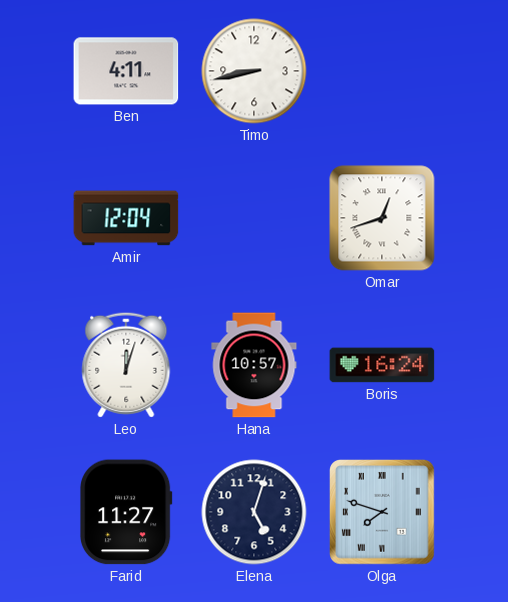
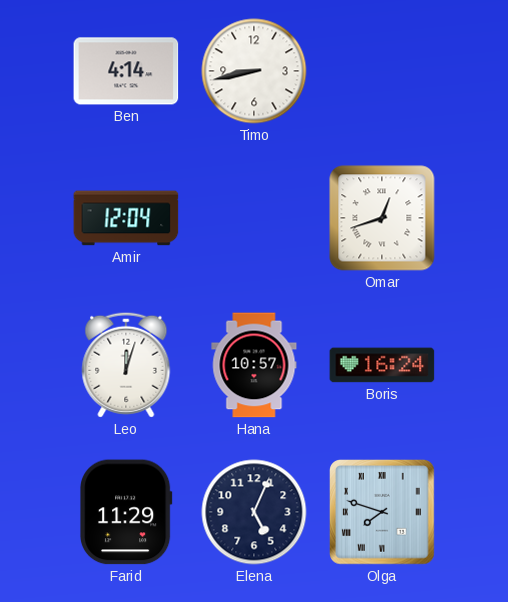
Ben: 4:11 -> 4:14 (126, 71)
Farid: 11:27 -> 11:29 (127, 512)
Elena: 5:03 -> 5:04 (254, 512)
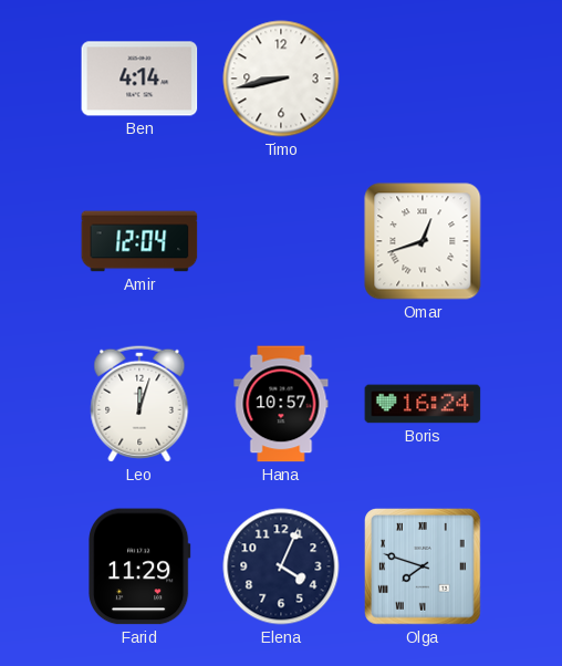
Elena: 5:04 -> 4:04 (281, 566)
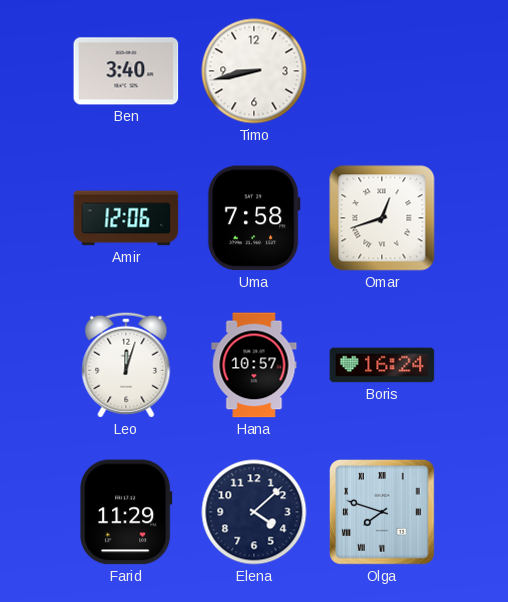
Ben: 4:14 -> 3:40 (126, 71)
Amir: 12:04 -> 12:06 (126, 218)
Uma: none -> 7:58 (254, 218)
Elena: 4:04 -> 4:08 (254, 512)
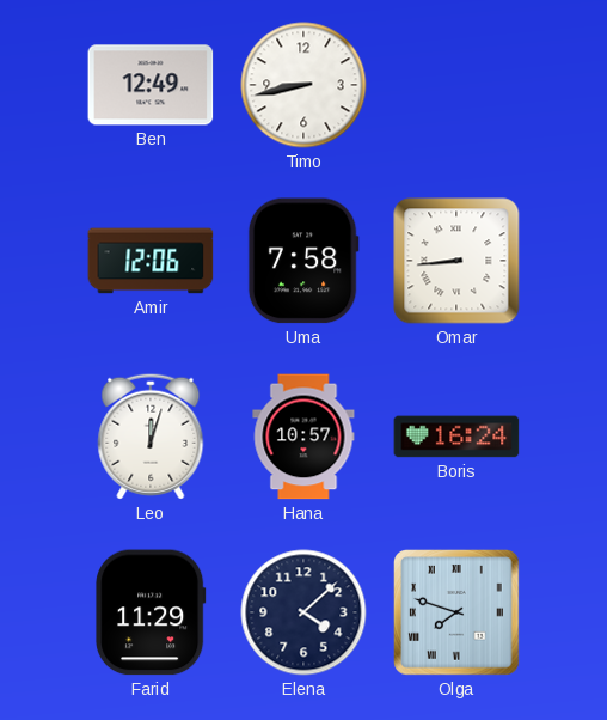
Ben: 3:40 -> 12:49 (151, 85)
Omar: 12:42 -> 8:44 (456, 261)
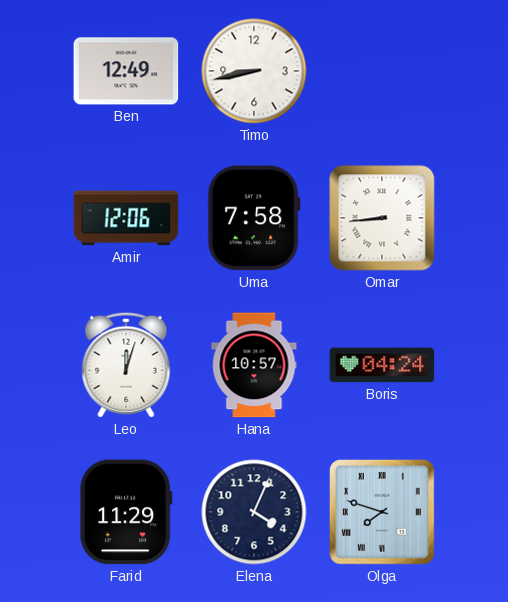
Boris: 16:24 -> 04:24 (382, 365)
Elena: 4:08 -> 4:04 (254, 512)
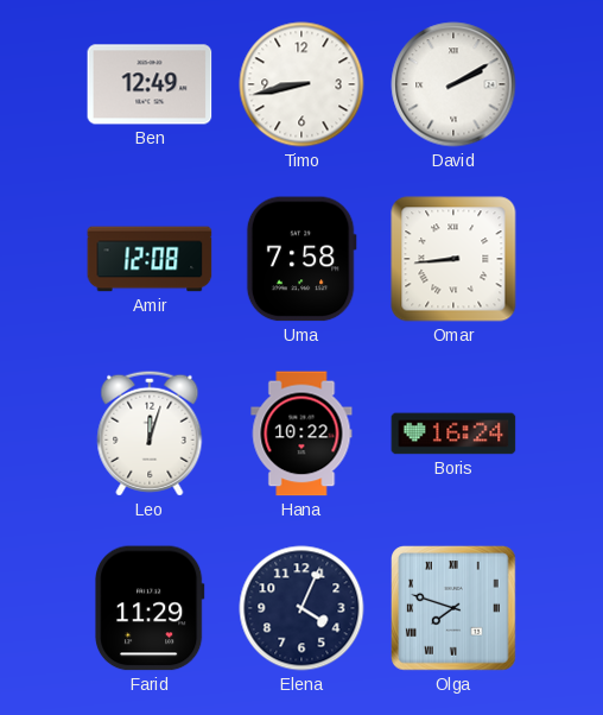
David: none -> 2:10 (453, 84)
Amir: 12:06 -> 12:08 (150, 259)
Hana: 10:57 -> 10:22 (301, 434)
Boris: 04:24 -> 16:24 (453, 434)
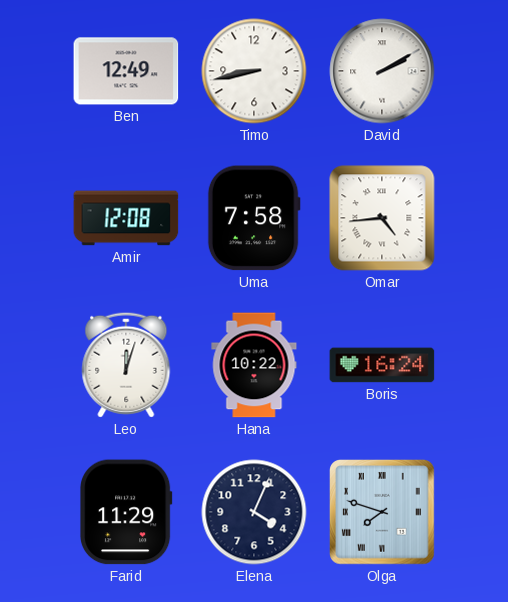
Omar: 8:44 -> 4:44 (382, 218)
